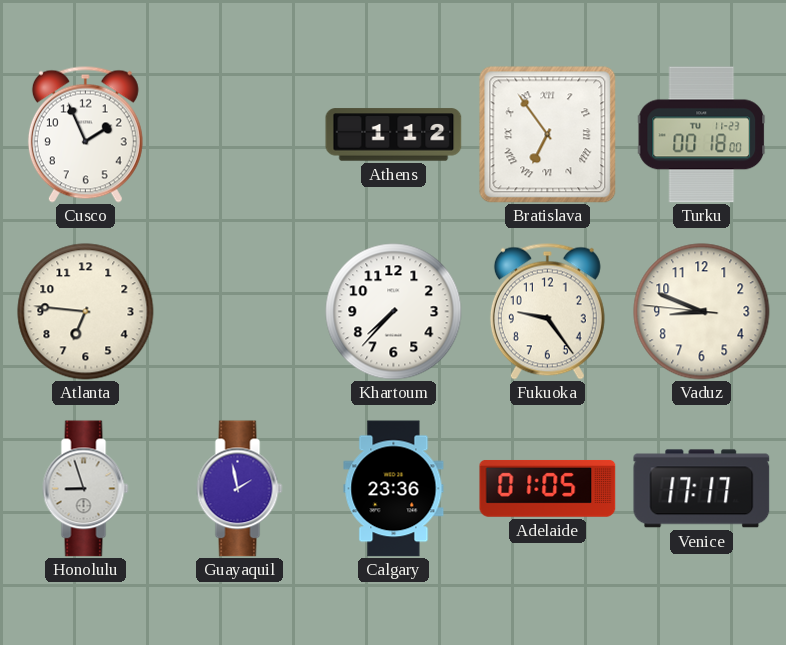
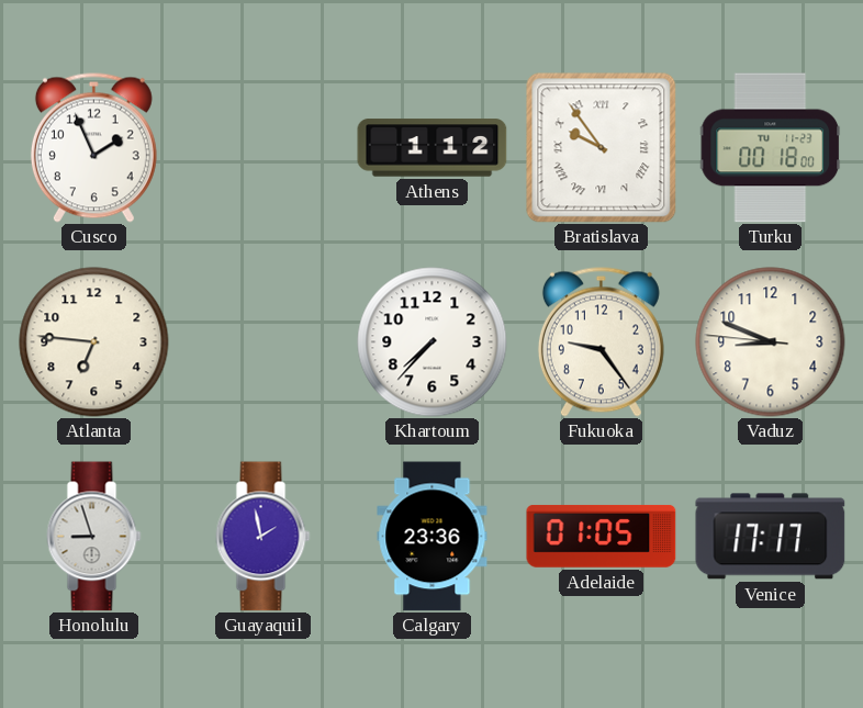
Bratislava: 6:54 -> 9:54 (602, 148)
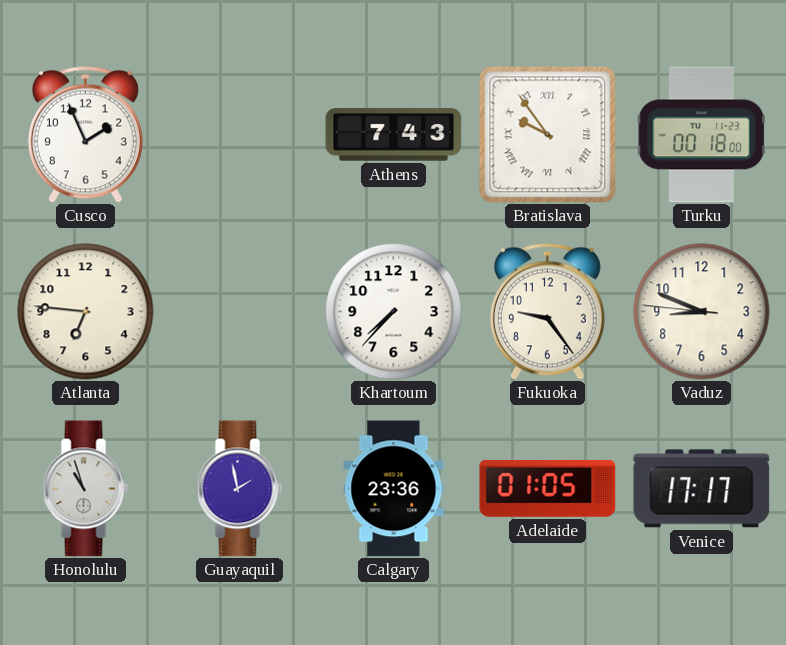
Athens: 1:12 -> 7:43 (394, 135)
Honolulu: 8:57 -> 10:57 (86, 489)
